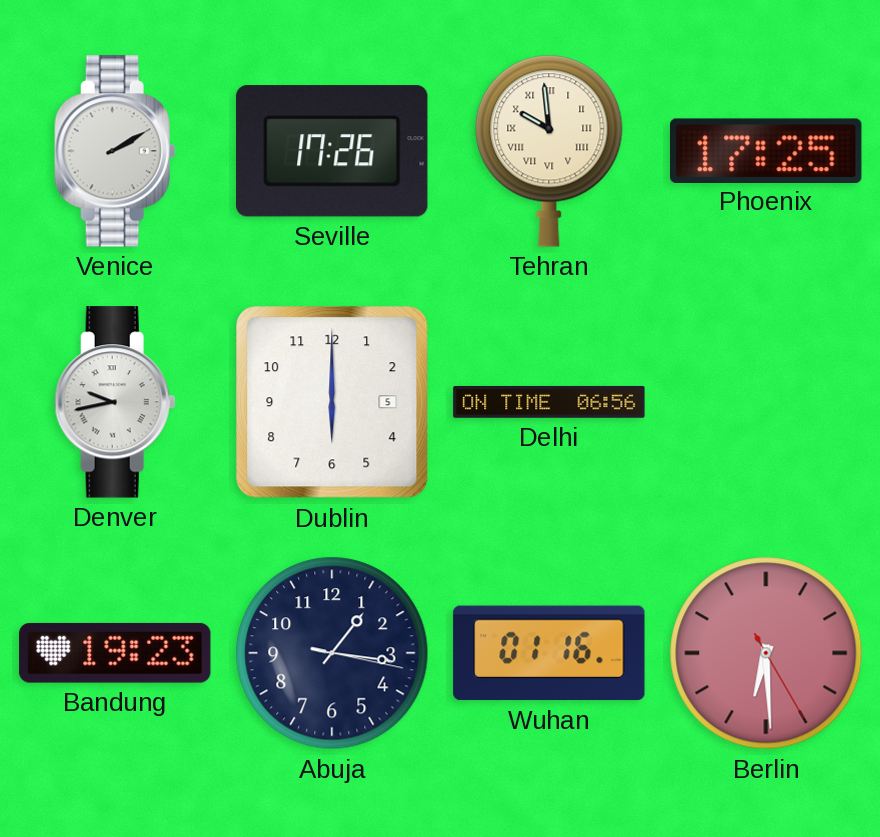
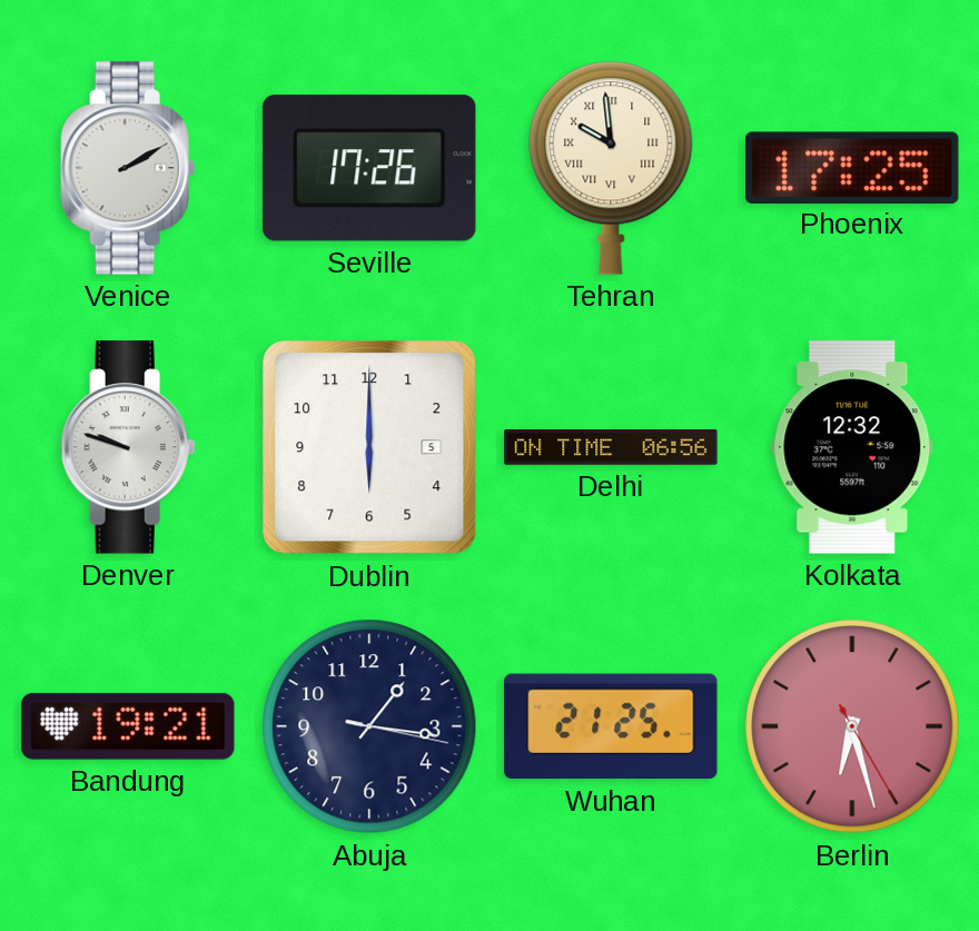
Denver: 9:43 -> 9:48 (128, 447)
Kolkata: none -> 12:32 (852, 447)
Bandung: 19:23 -> 19:21 (128, 726)
Wuhan: 01:16 -> 21:25 (611, 726)
Berlin: 6:29 -> 6:27 (852, 726)
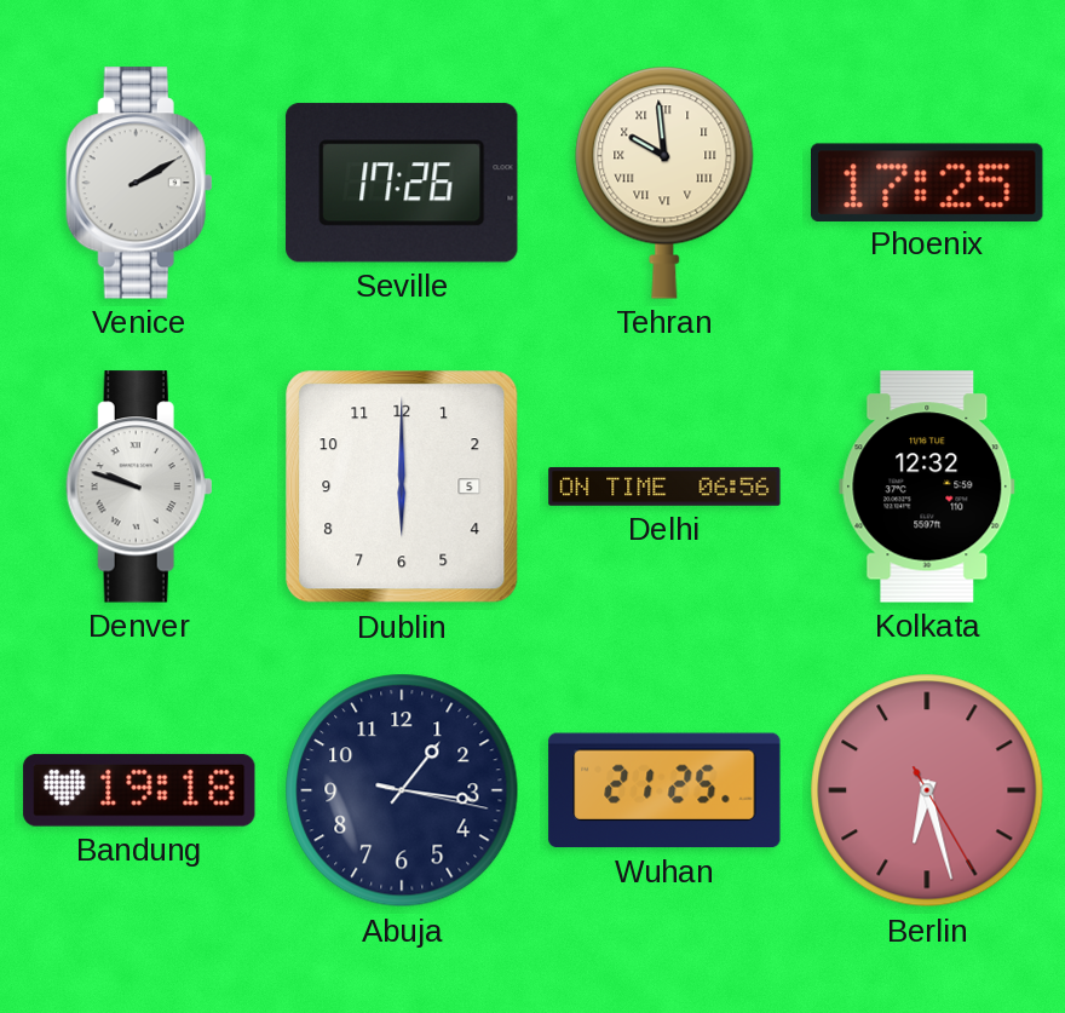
Bandung: 19:21 -> 19:18 (139, 790)
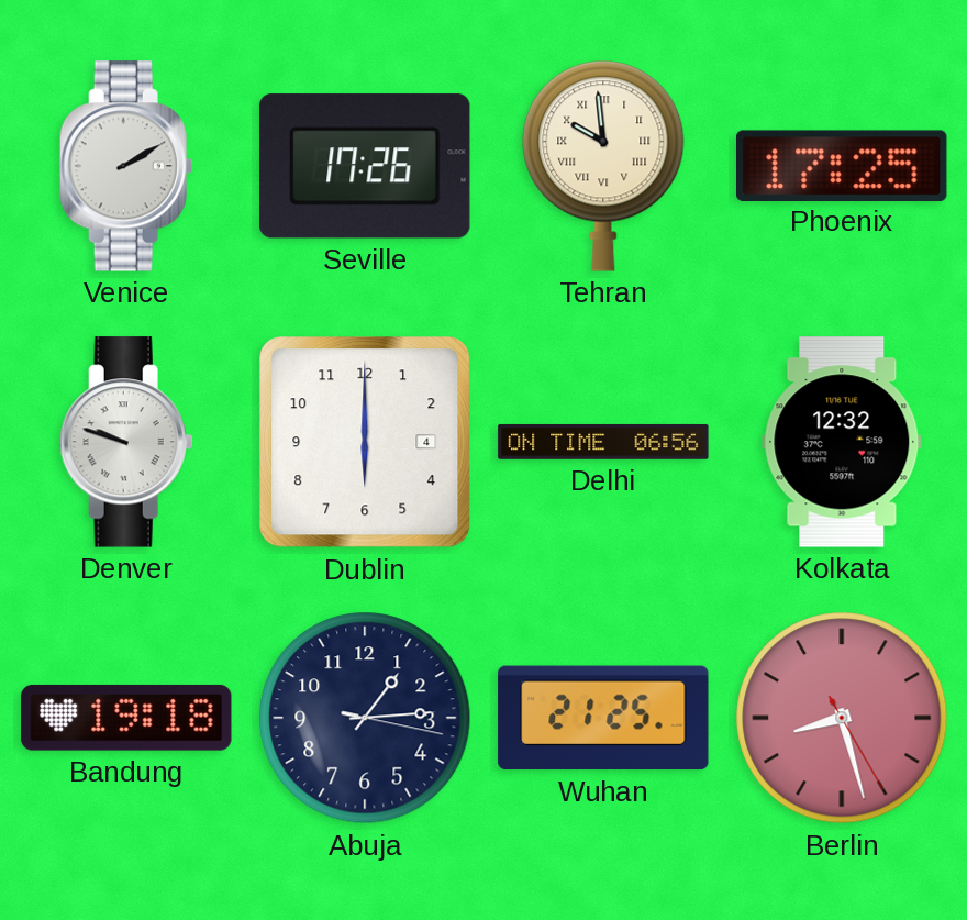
Dublin date: 5 -> 4 (365, 442)
Abuja: 1:16 -> 1:14 (365, 718)
Berlin: 6:27 -> 8:27 (842, 718)
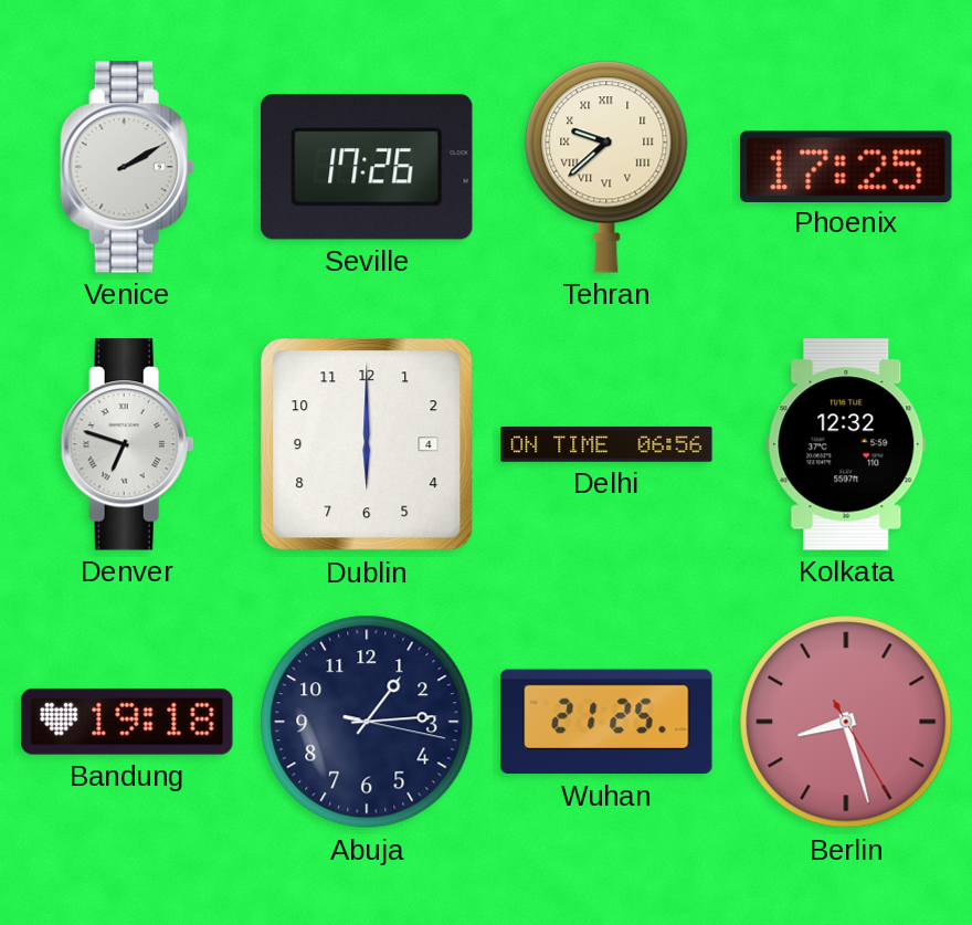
Tehran: 9:59 -> 9:38 (606, 167)
Denver: 9:48 -> 6:48 (127, 444)
